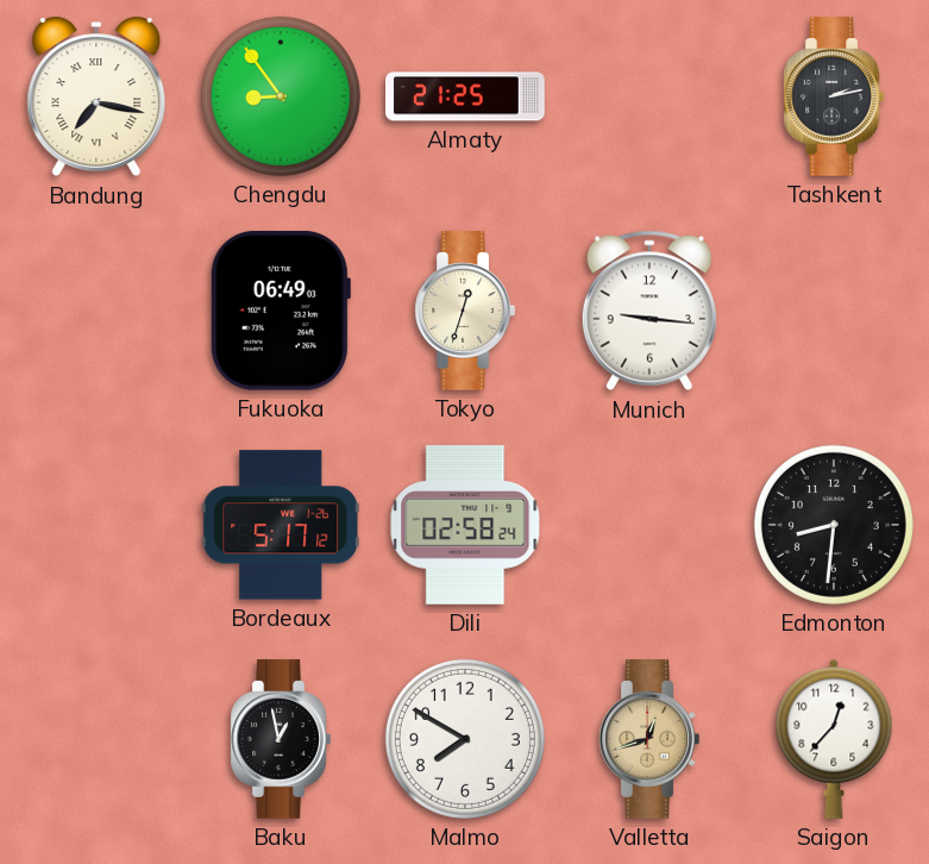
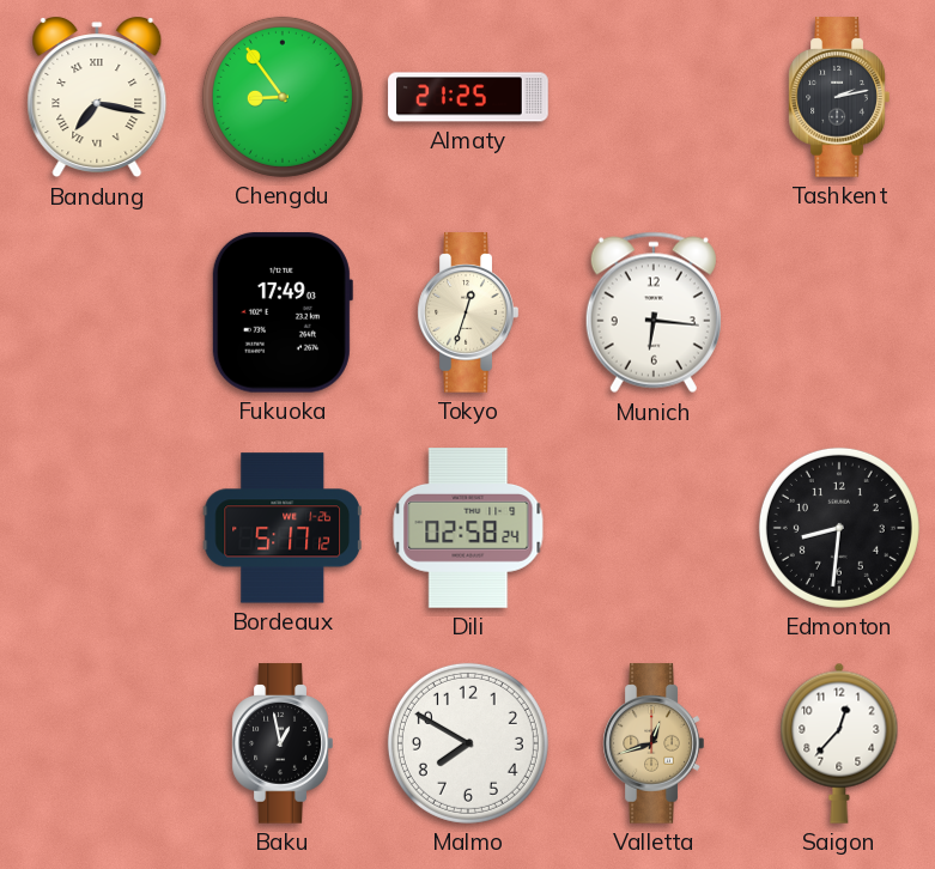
Fukuoka: 06:49 -> 17:49 (281, 312)
Munich: 9:16 -> 6:16 (654, 312)
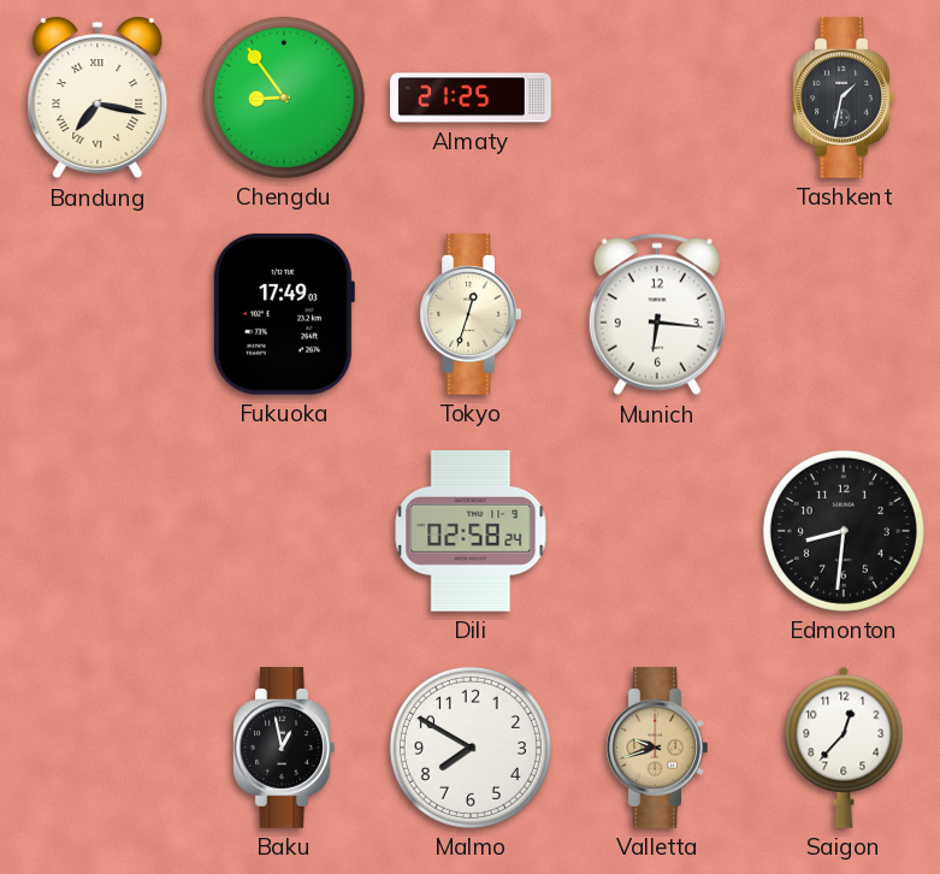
Tashkent: 2:13 -> 1:32 (844, 98)
Bordeaux: 5:17 -> none (281, 528)
Valletta: 12:42 -> 9:42 (657, 748)
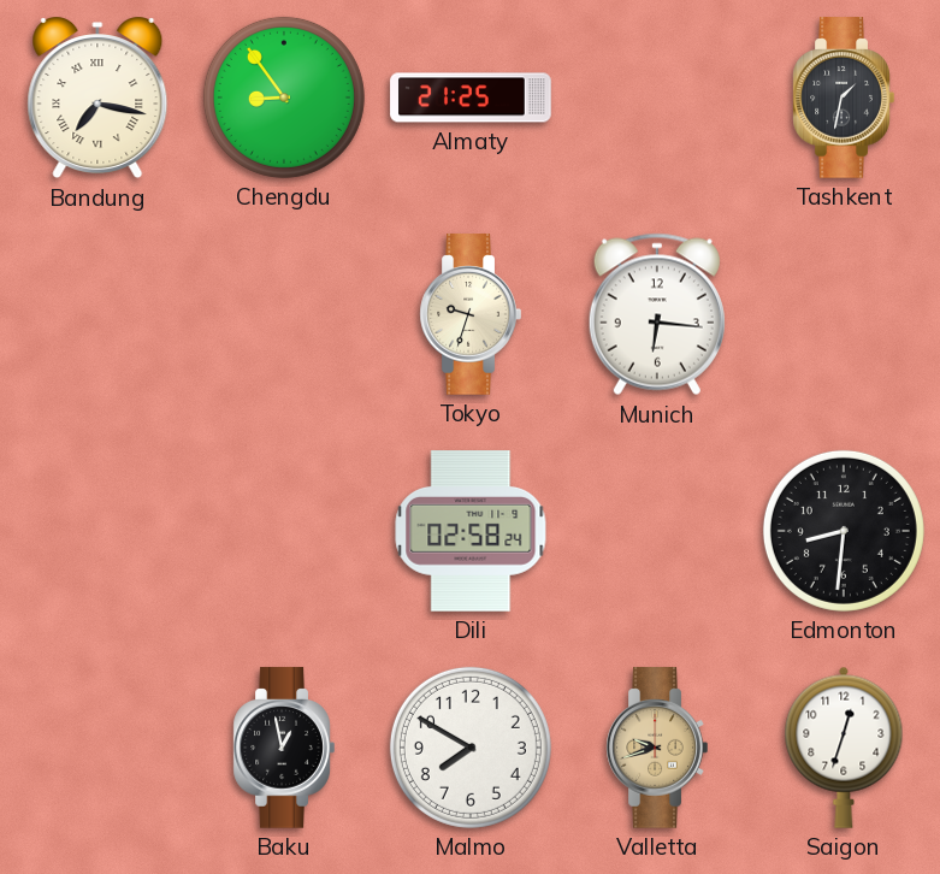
Fukuoka: 17:49 -> none (283, 314)
Tokyo: 12:33 -> 9:33 (471, 314)
Saigon: 12:37 -> 12:33 (844, 748)
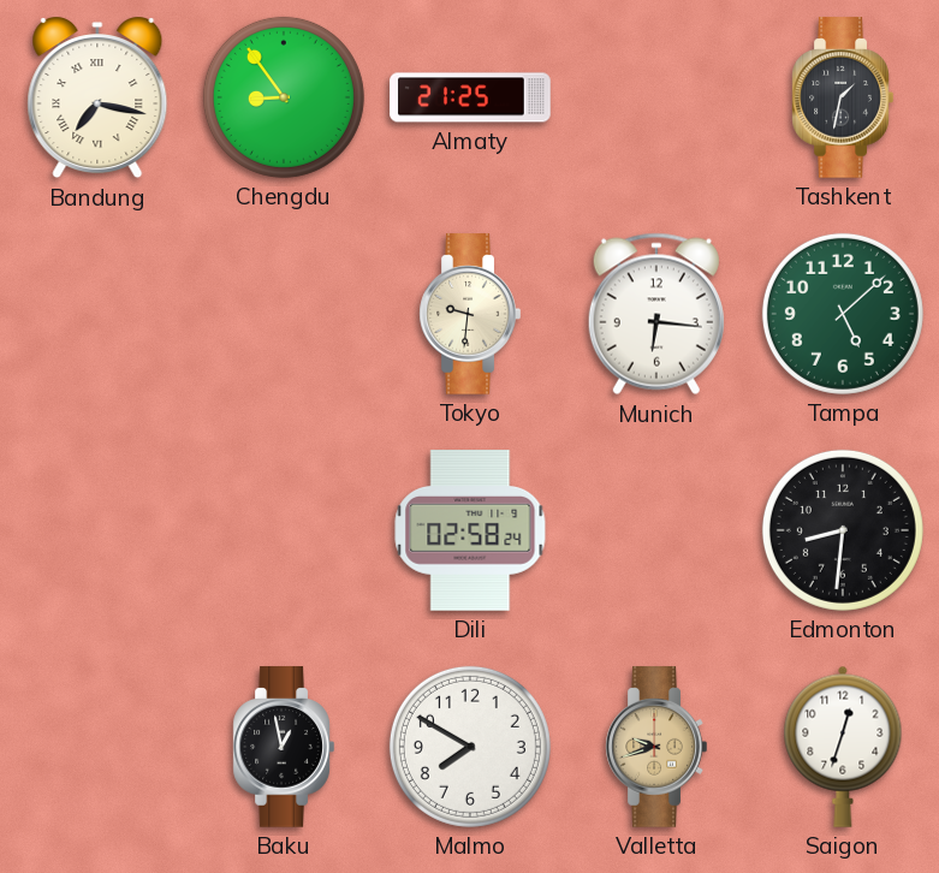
Tokyo: 9:33 -> 9:31 (470, 314)
Tampa: none -> 5:08 (843, 314)
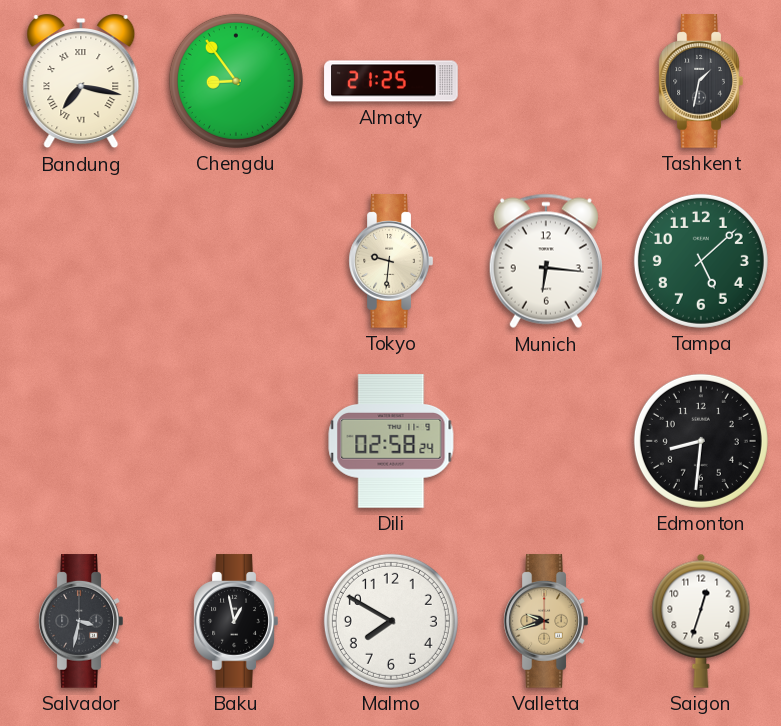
Salvador: none -> 3:32 (81, 621)
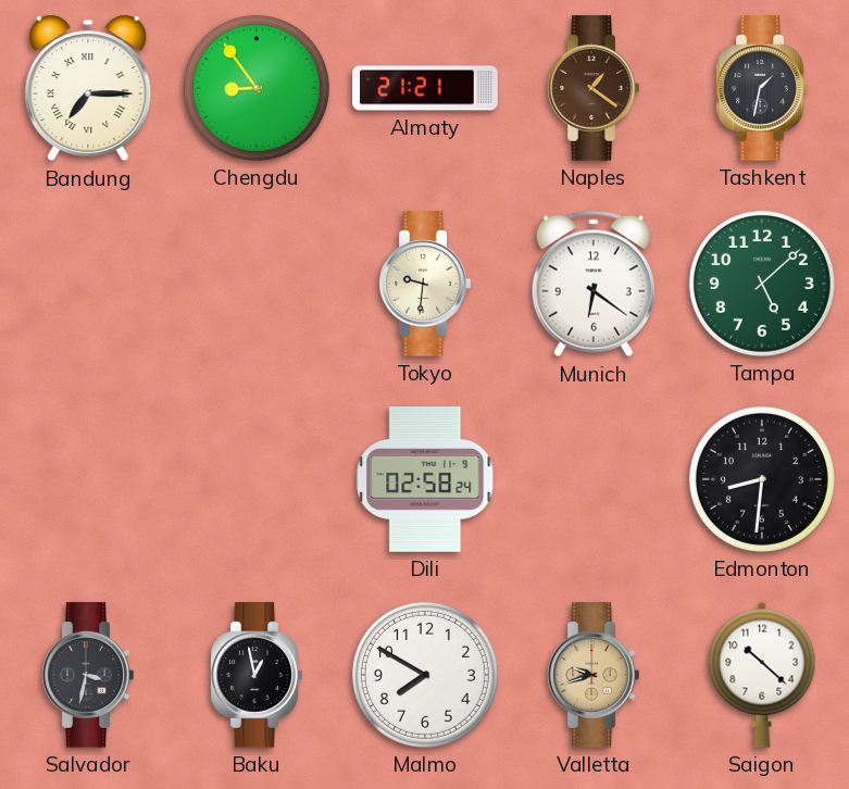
Bandung: 7:17 -> 7:15 (88, 88)
Almaty: 21:25 -> 21:21 (425, 88)
Naples: none -> 1:21 (594, 88)
Munich: 6:16 -> 6:21 (594, 284)
Saigon: 12:33 -> 10:22 (762, 675)
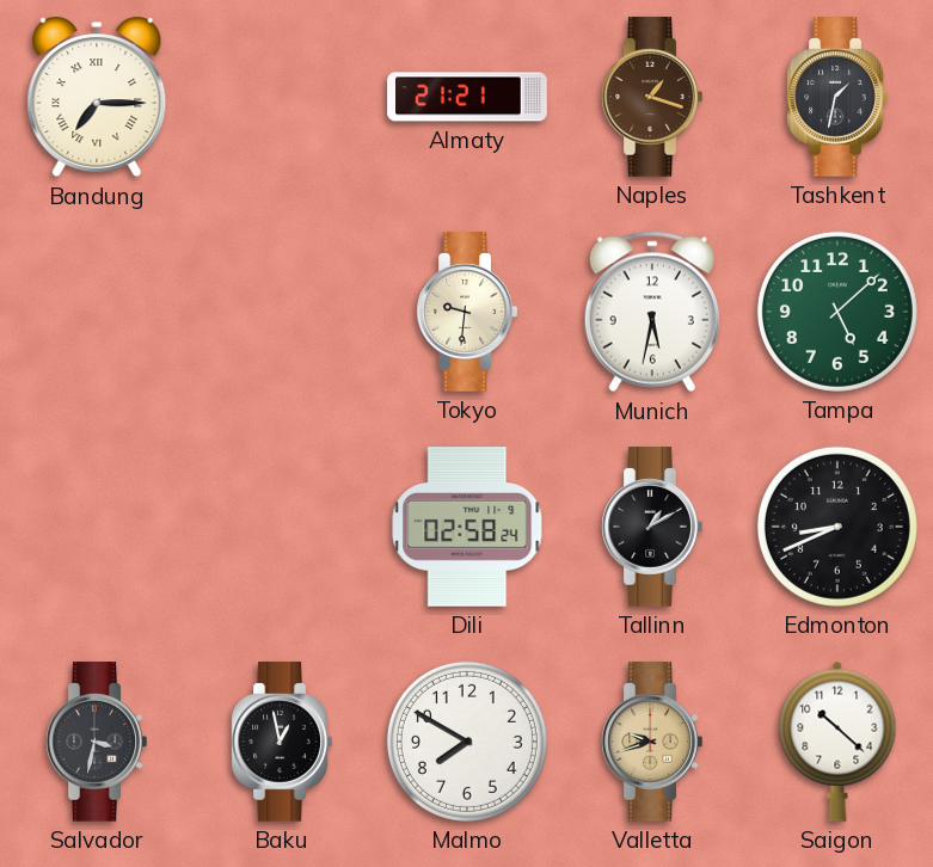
Chengdu: 8:54 -> none (257, 88)
Naples: 1:21 -> 1:18 (652, 97)
Munich: 6:21 -> 5:32 (652, 312)
Tallinn: none -> 1:10 (652, 527)
Edmonton: 8:31 -> 8:41 (837, 527)
